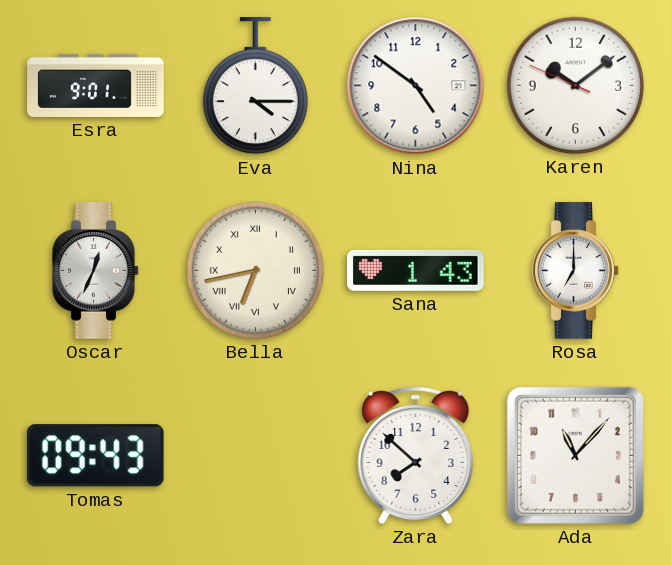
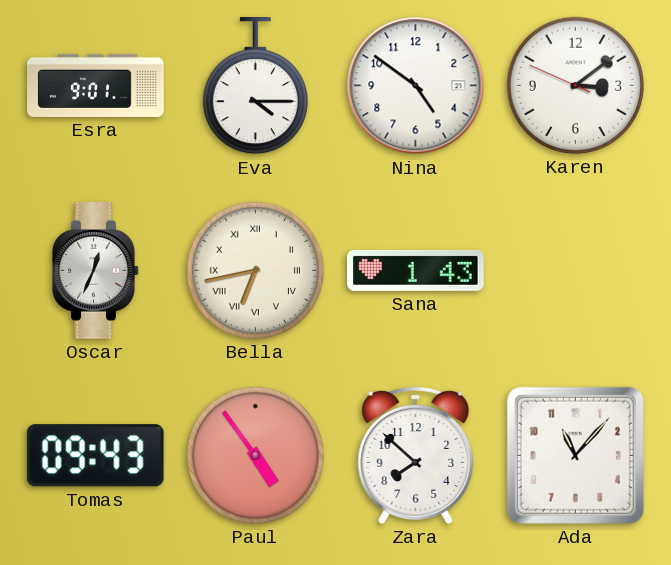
Karen: 10:08 -> 3:08 (575, 85)
Rosa: 7:00 -> none (576, 271)
Paul: none -> 4:54 (255, 455)
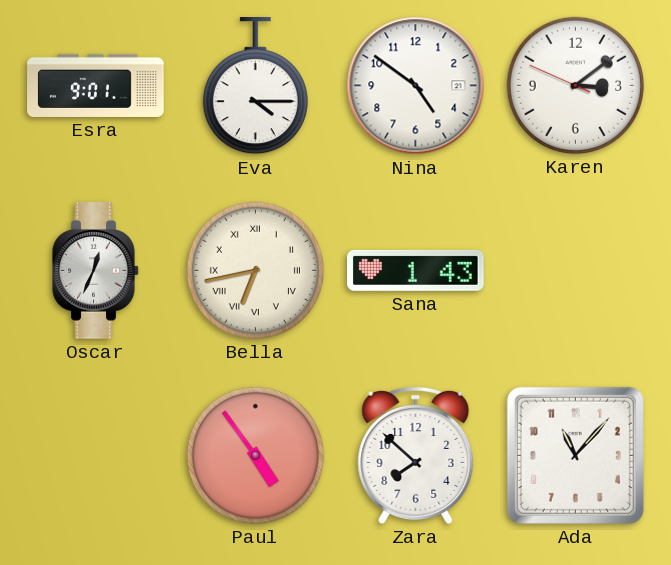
Tomas: 09:43 -> none (95, 456)
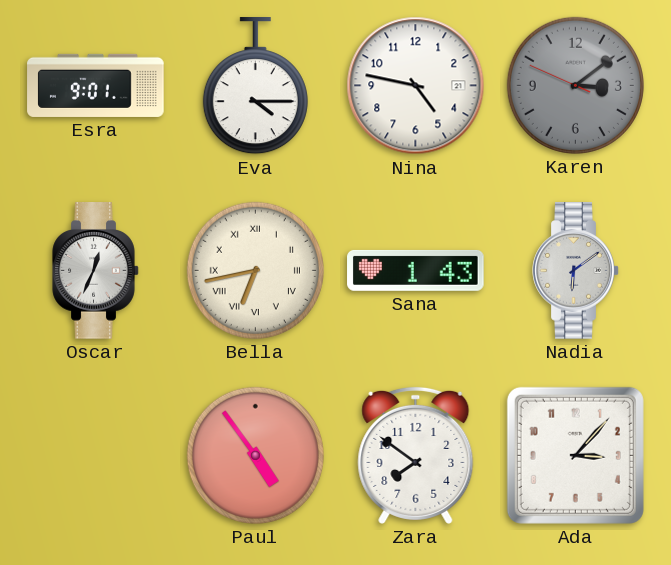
Nina: 4:51 -> 4:47 (416, 86)
Karen dial: white -> grey (575, 85)
Nadia: none -> 6:09 (576, 271)
Zara: 7:52 -> 7:51 (416, 455)
Ada: 11:07 -> 3:07 (575, 455)
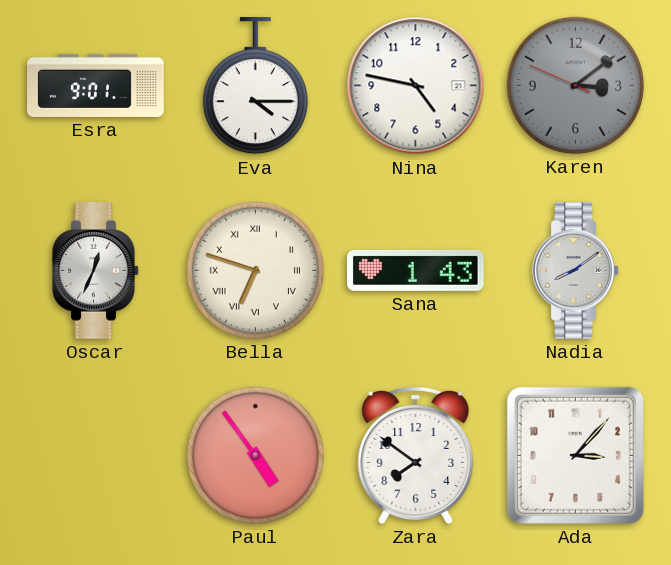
Bella: 6:43 -> 6:48 (255, 270)
Nadia: 6:09 -> 8:09 (576, 271)
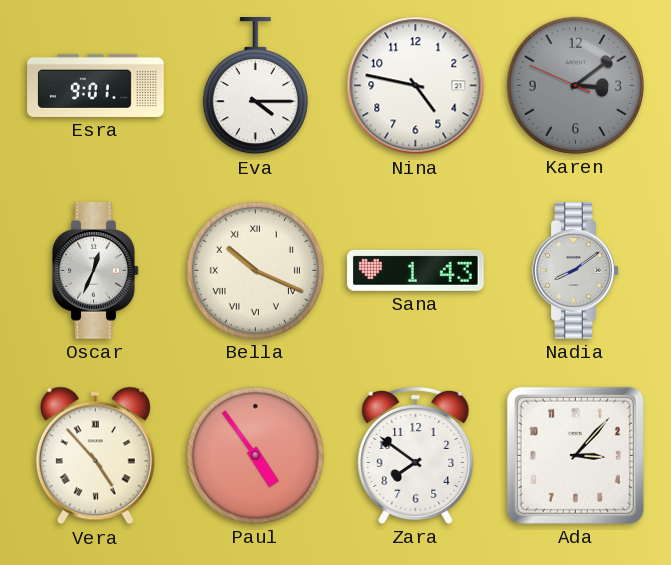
Bella: 6:48 -> 10:19 (255, 270)
Vera: none -> 4:53 (95, 456)
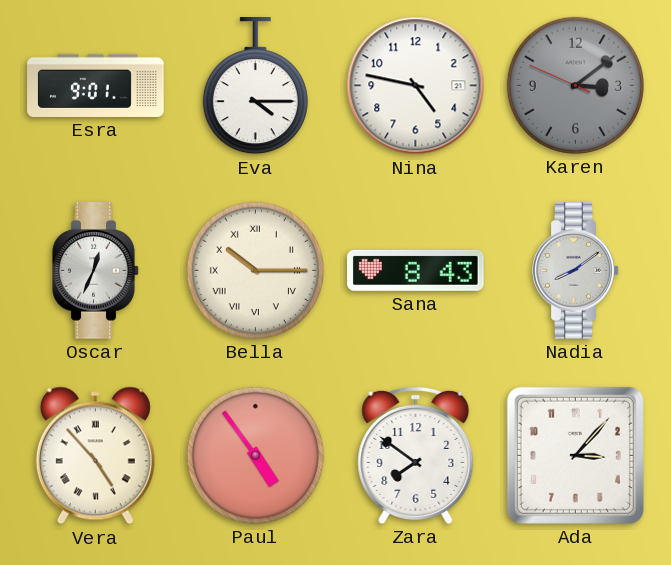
Bella: 10:19 -> 10:15 (255, 270)
Sana: 1:43 -> 8:43 (416, 270)
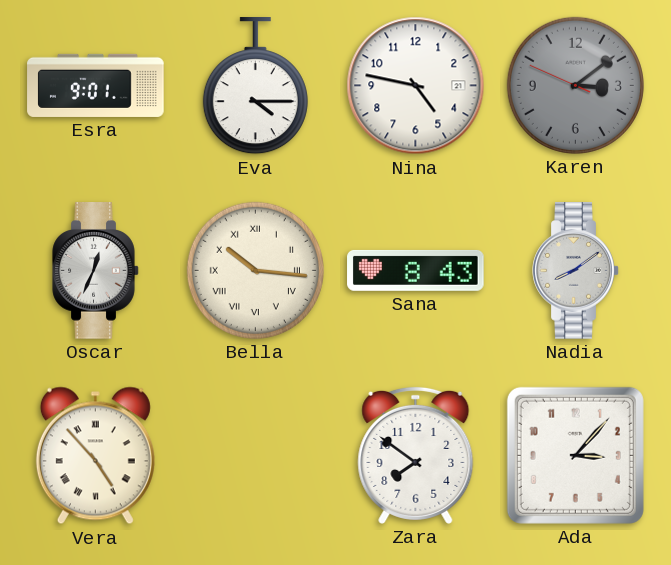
Bella: 10:15 -> 10:16 (255, 270)
Paul: 4:54 -> none (255, 455)
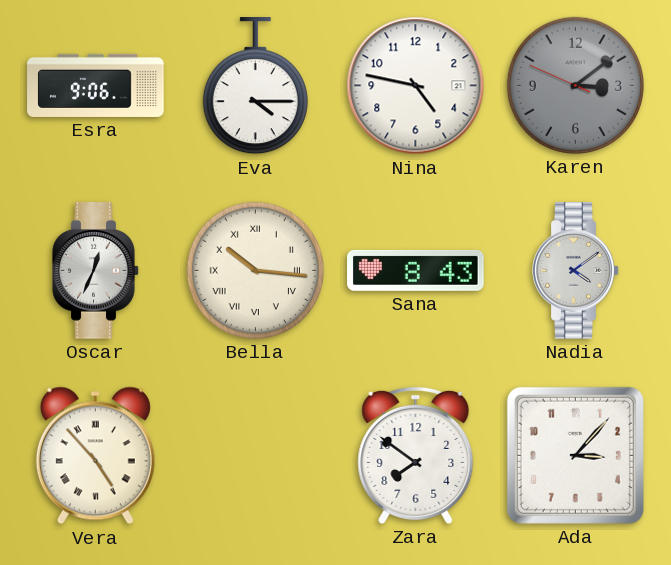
Esra: 9:01 -> 9:06 (96, 85)
Nadia: 8:09 -> 4:09 (576, 271)
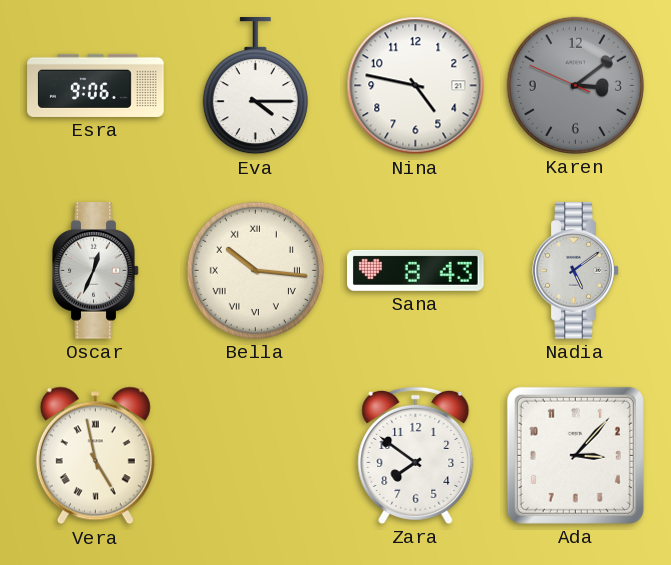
Nadia: 4:09 -> 5:09 (576, 271)
Vera: 4:53 -> 4:58 (95, 456)
